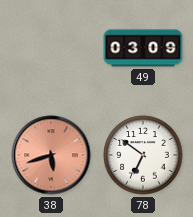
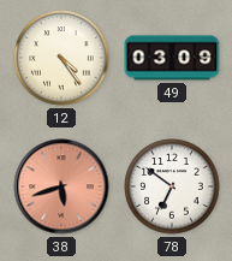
12: none -> 4:24 (61, 58)
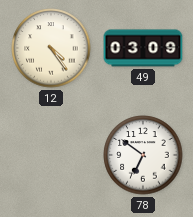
38: 5:42 -> none (61, 186)
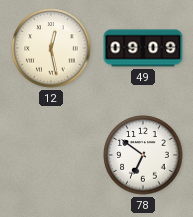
12: 4:24 -> 12:28 (51, 48)
49: 03:09 -> 09:09 (143, 48)
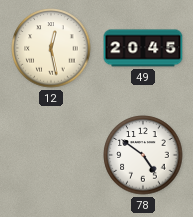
49: 09:09 -> 20:45 (143, 48)
78: 6:51 -> 4:51 (143, 155)
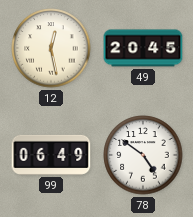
99: none -> 06:49 (51, 155)
